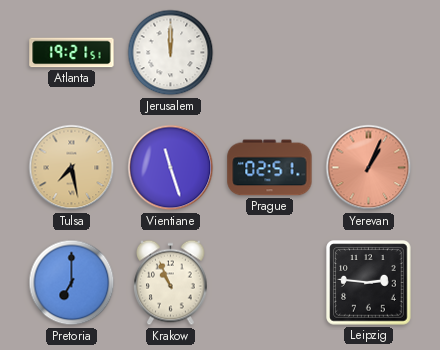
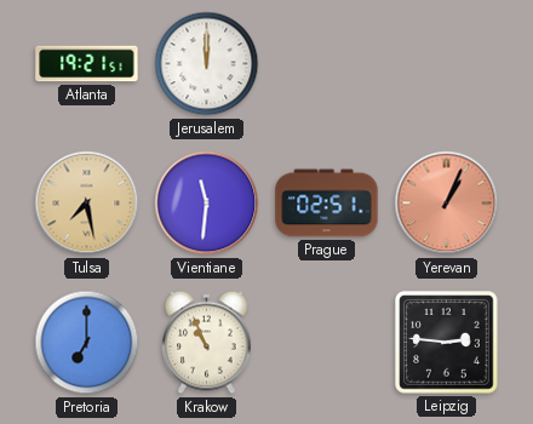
Vientiane: 11:27 -> 11:31 (207, 204)
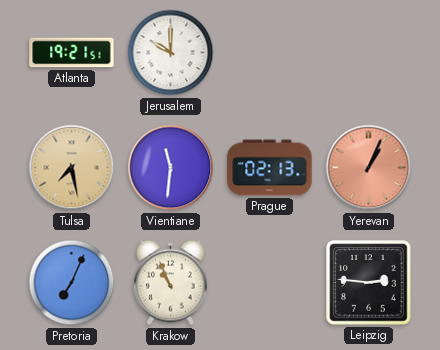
Jerusalem: 12:00 -> 10:00 (171, 53)
Prague: 02:51 -> 02:13 (270, 168)
Pretoria: 7:00 -> 7:04 (72, 283)
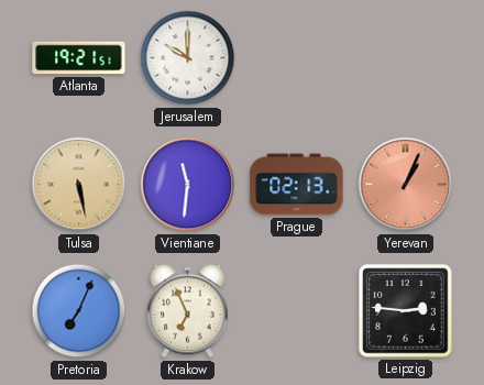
Tulsa: 7:28 -> 5:28 (79, 185)
Krakow: 10:56 -> 6:56 (188, 311)
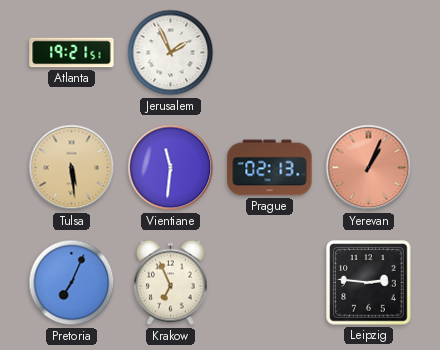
Jerusalem: 10:00 -> 1:56 (171, 53)
Tulsa: 5:28 -> 5:29 (72, 168)
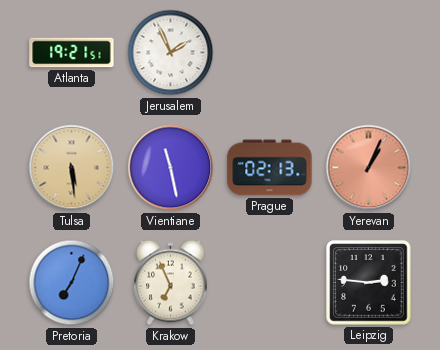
Vientiane: 11:31 -> 11:28 (171, 168)
